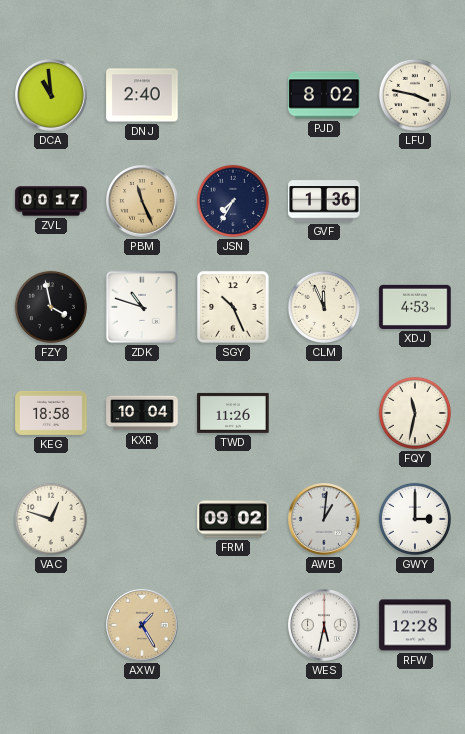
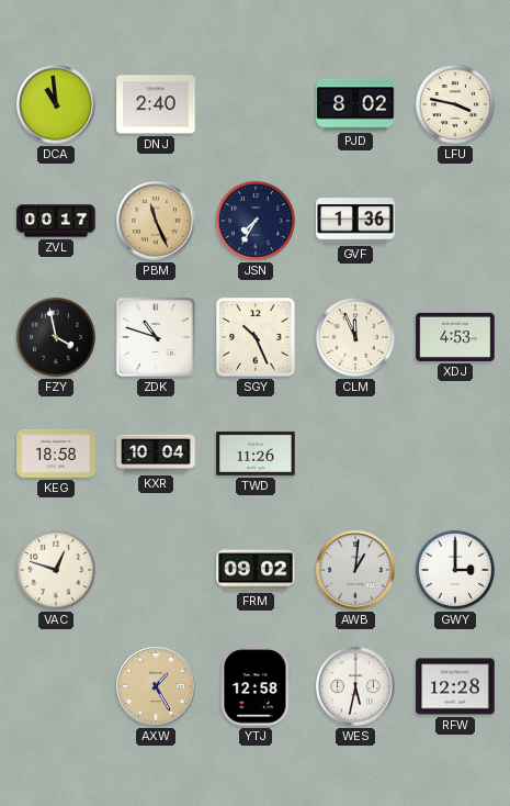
FQY: 11:32 -> none (415, 413)
YTJ: none -> 12:58 (256, 686)
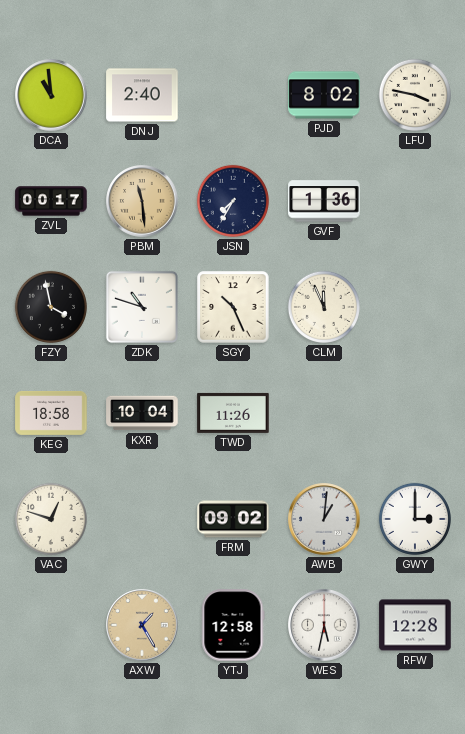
PBM: 11:26 -> 11:29 (142, 201)
XDJ: 4:53 -> none (455, 337)
